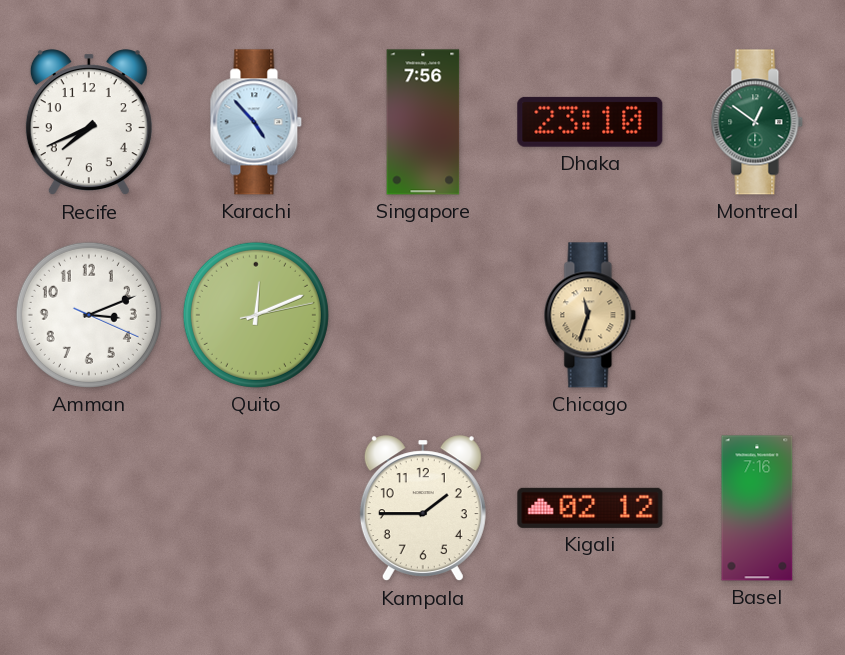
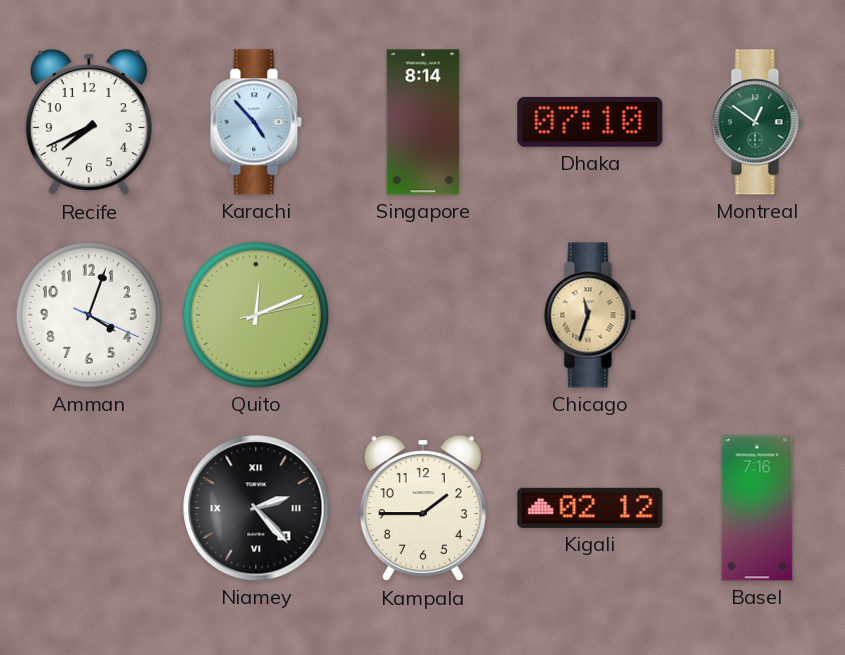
Singapore: 7:56 -> 8:14 (423, 122)
Dhaka: 23:10 -> 07:10 (590, 122)
Amman: 3:11 -> 4:03 (89, 315)
Niamey: none -> 2:23 (256, 508)
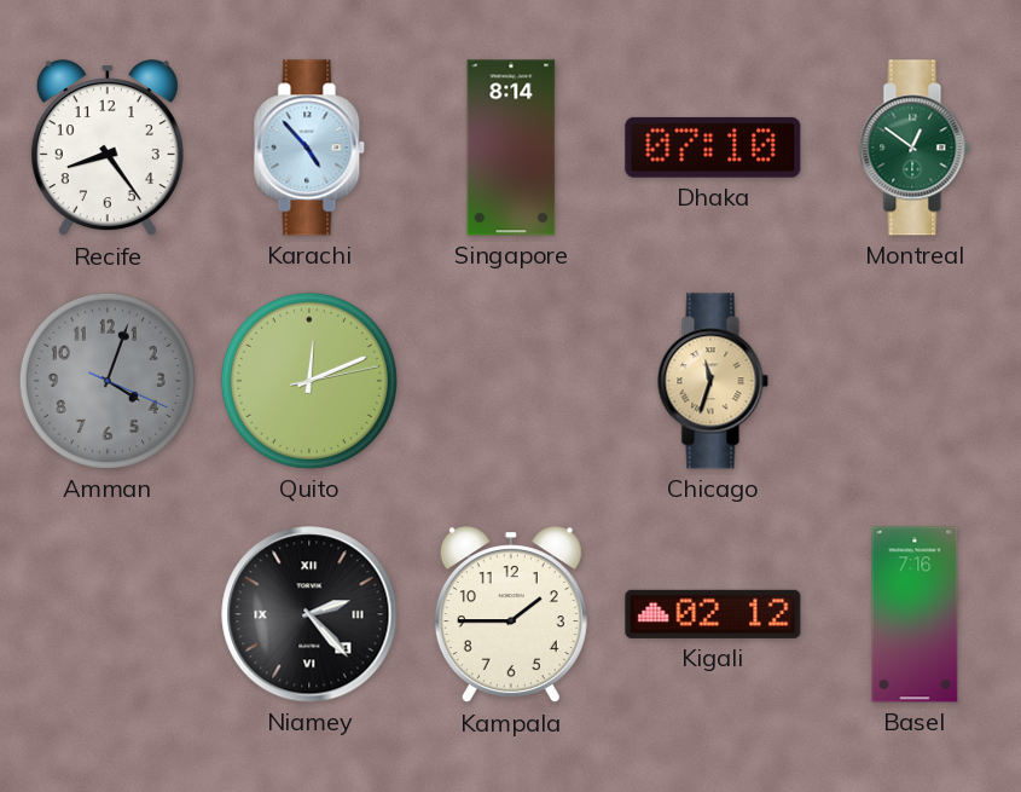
Recife: 7:41 -> 8:24 (108, 149)
Amman dial: white -> grey (108, 381)
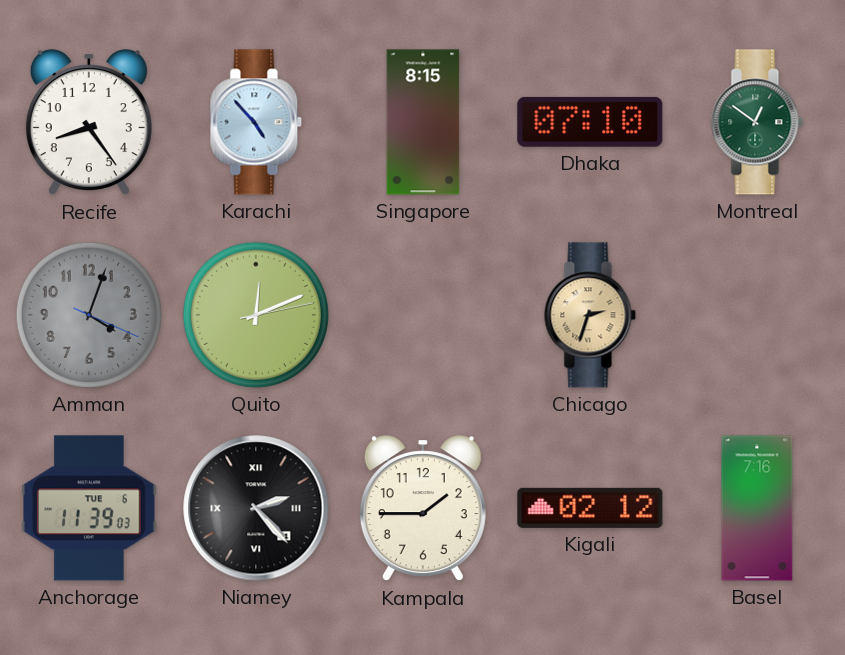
Singapore: 8:14 -> 8:15 (423, 122)
Chicago: 11:33 -> 2:33 (590, 315)
Anchorage: none -> 11:39 (89, 508)
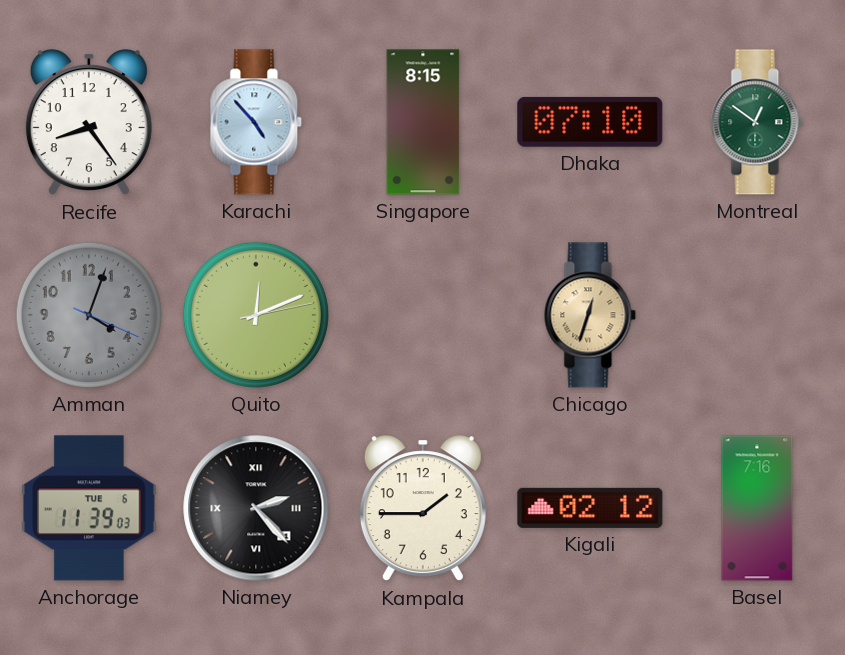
Chicago: 2:33 -> 12:33 (590, 315)
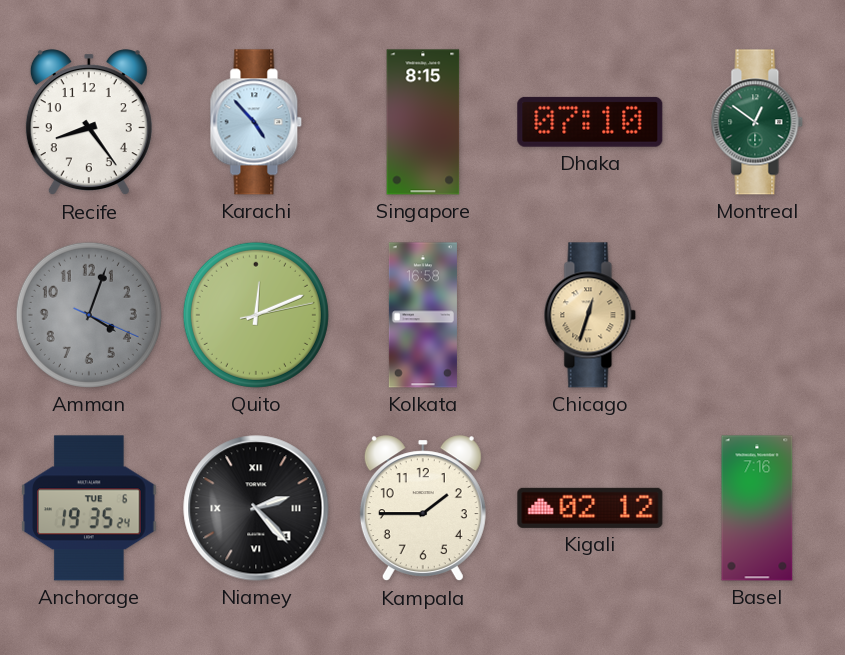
Kolkata: none -> 16:58 (423, 315)
Anchorage: 11:39 -> 19:35 (89, 508)
